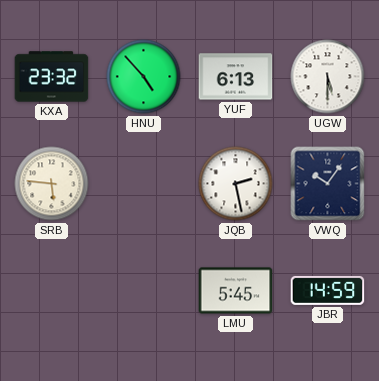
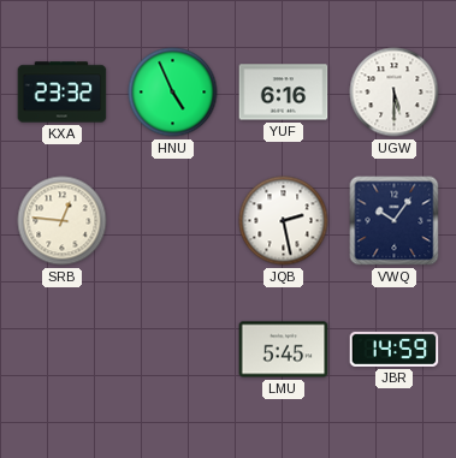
HNU: 4:53 -> 4:56 (173, 93)
YUF: 6:13 -> 6:16 (284, 93)
SRB: 5:46 -> 12:46 (63, 221)
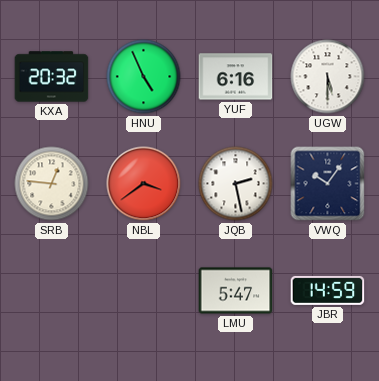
KXA: 23:32 -> 20:32 (52, 77)
NBL: none -> 3:39 (144, 184)
LMU: 5:45 -> 5:47 (236, 291)
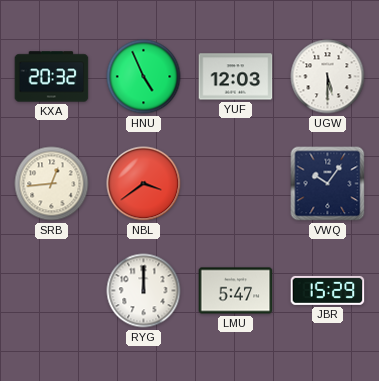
YUF: 6:16 -> 12:03 (236, 77)
SRB: 12:46 -> 12:44 (52, 184)
JQB: 2:28 -> none (236, 184)
RYG: none -> 12:00 (144, 291)
JBR: 14:59 -> 15:29 (328, 290)
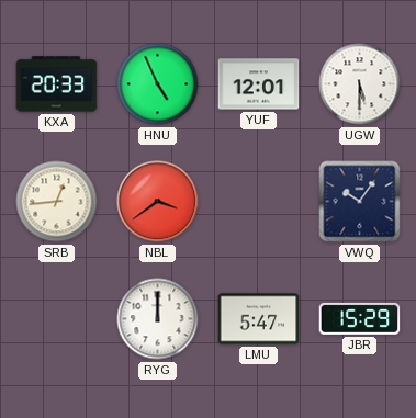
KXA: 20:32 -> 20:33 (57, 84)
YUF: 12:03 -> 12:01 (259, 84)
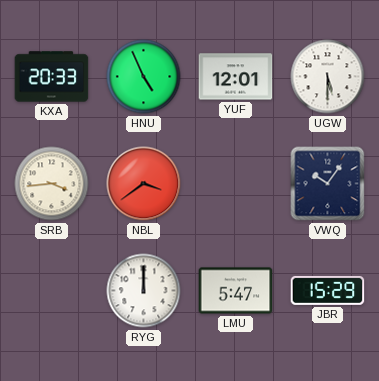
SRB: 12:44 -> 3:44 (52, 184)
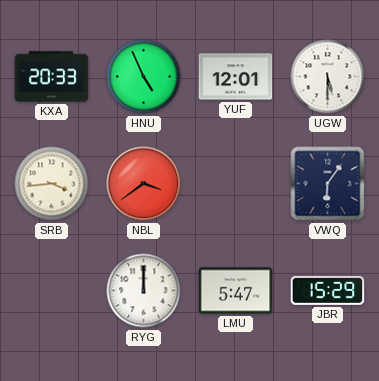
VWQ: 10:06 -> 6:06 (328, 184)
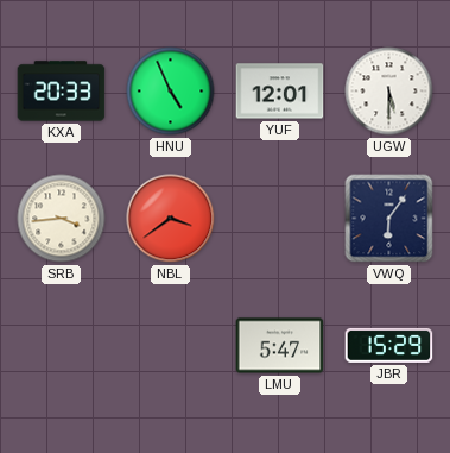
RYG: 12:00 -> none (144, 291)
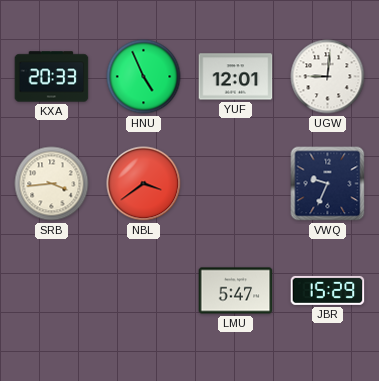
UGW: 5:30 -> 9:01 (328, 77)
VWQ: 6:06 -> 9:34 (328, 184)
